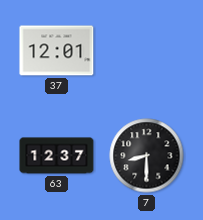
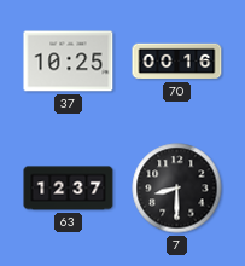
37: 12:01 -> 10:25 (69, 62)
70: none -> 00:16 (177, 62)
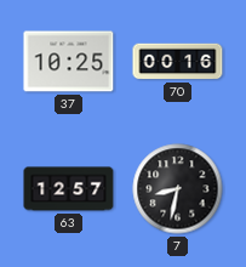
63: 12:37 -> 12:57 (69, 189)
7: 8:30 -> 8:32 (178, 189)
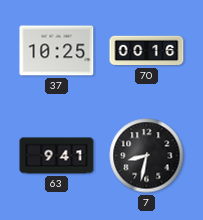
63: 12:57 -> 9:41 (57, 156)
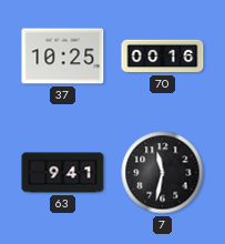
7: 8:32 -> 11:32 (163, 173)
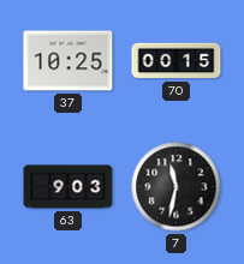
70: 00:16 -> 00:15 (177, 61)
63: 9:41 -> 9:03 (69, 187)
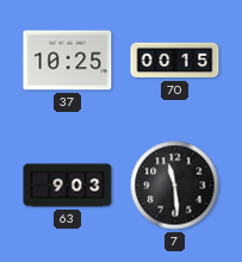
7: 11:32 -> 11:29 (175, 186)
